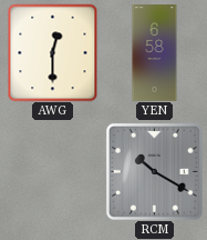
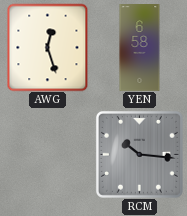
AWG: 12:30 -> 12:27 (48, 47)
RCM: 10:20 -> 10:16 (139, 154)
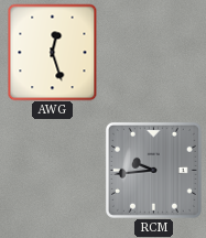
YEN: 6:58 -> none (140, 48)
RCM: 10:16 -> 9:44 (153, 170)
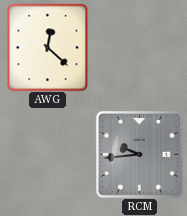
AWG: 12:27 -> 12:22 (48, 47)
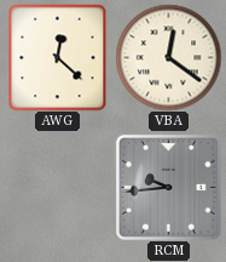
VBA: none -> 12:21 (168, 57)
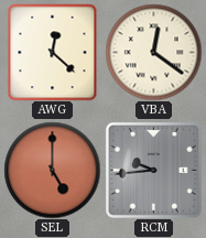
SEL: none -> 5:00 (52, 170)
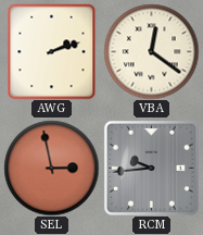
AWG: 12:22 -> 2:12 (52, 51)
SEL: 5:00 -> 2:58 (51, 168)
